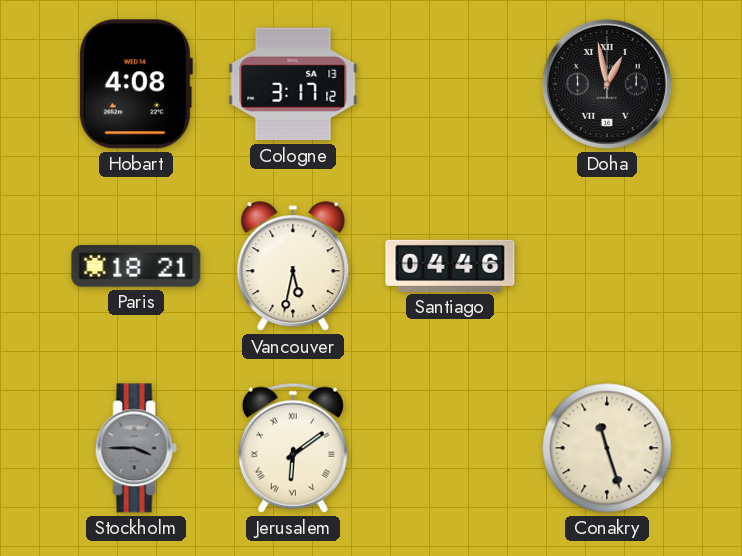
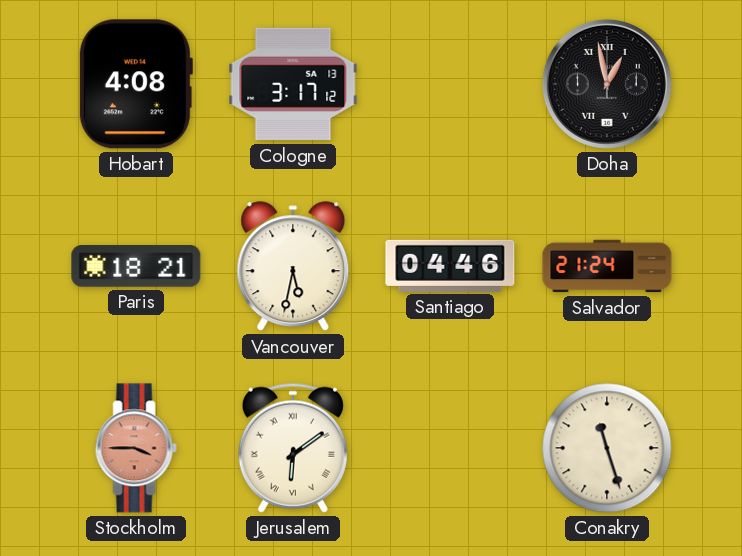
Salvador: none -> 21:24 (607, 266)
Stockholm dial: grey -> salmon (136, 448)
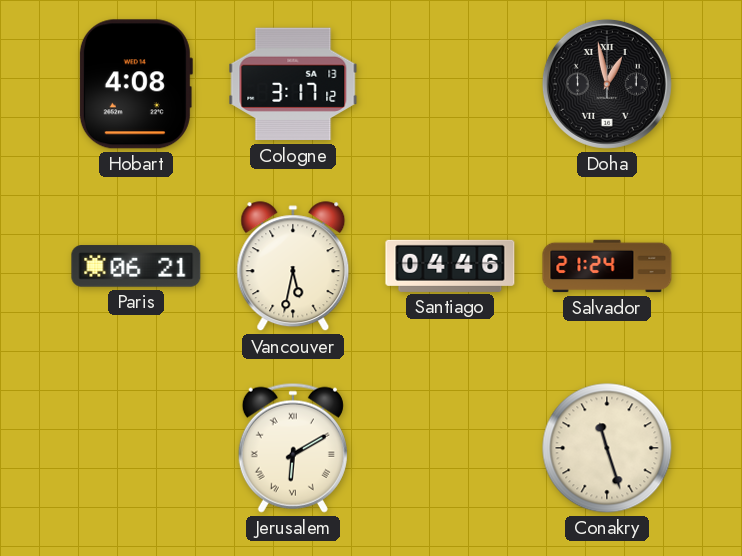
Paris: 18:21 -> 06:21 (136, 266)
Stockholm: 3:45 -> none (136, 448)
Jerusalem: 6:09 -> 6:10 (293, 448)
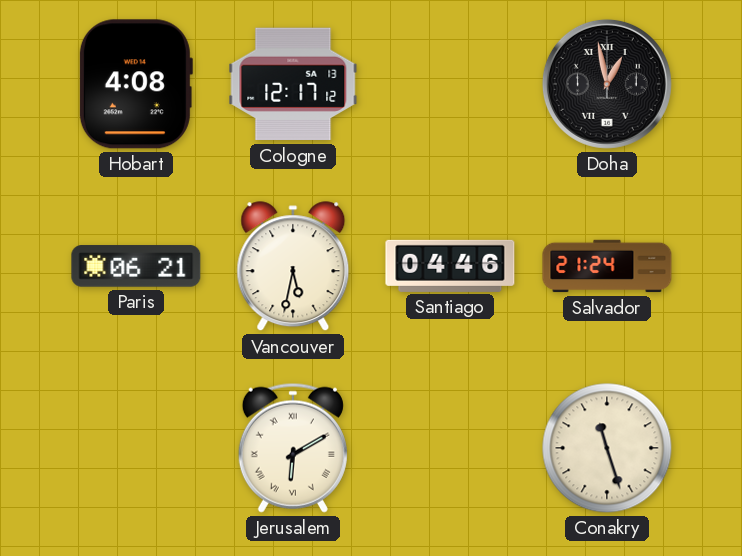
Cologne: 3:17 -> 12:17 (293, 84)
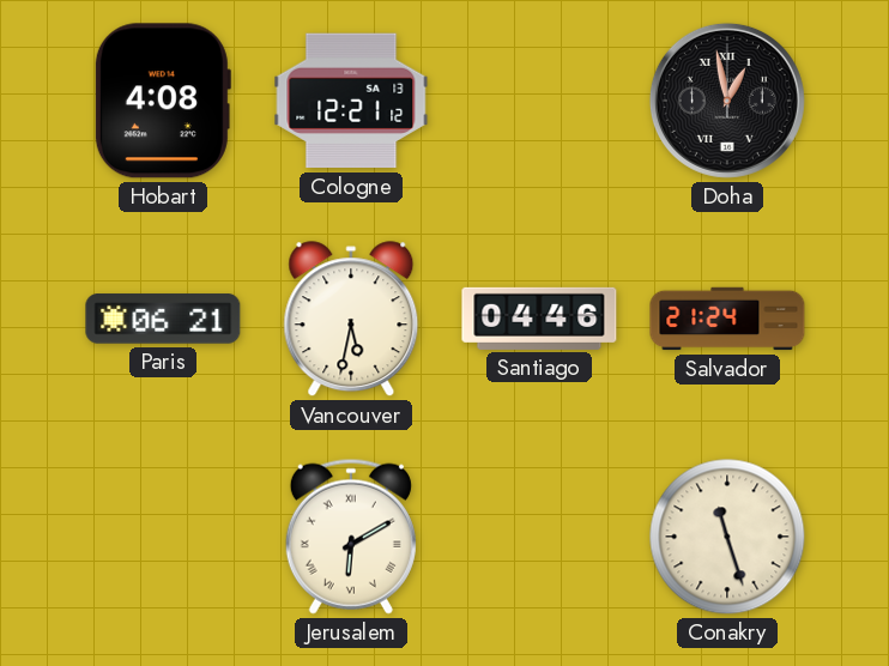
Cologne: 12:17 -> 12:21 (351, 101)
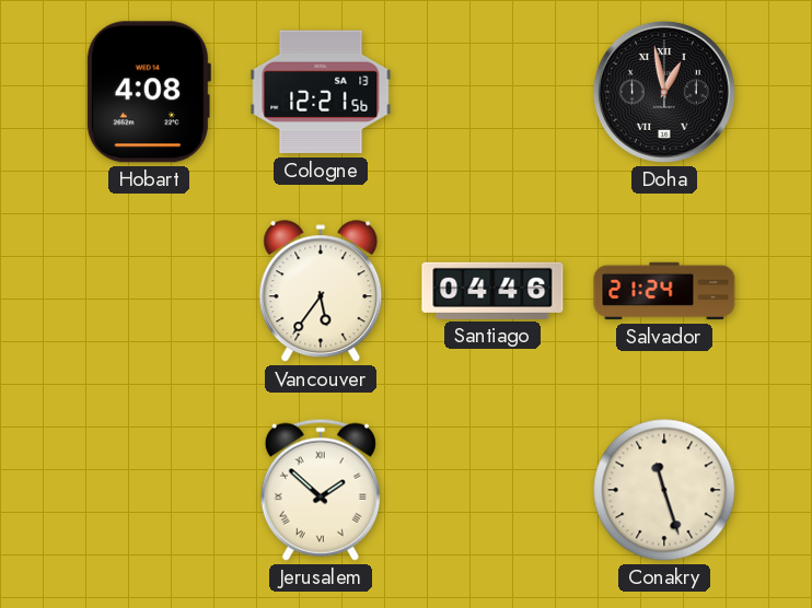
Cologne: 12:21:12 -> 12:21:56 (321, 92)
Paris: 06:21 -> none (163, 319)
Vancouver: 5:32 -> 5:36 (321, 292)
Jerusalem: 6:10 -> 1:52 (321, 490)
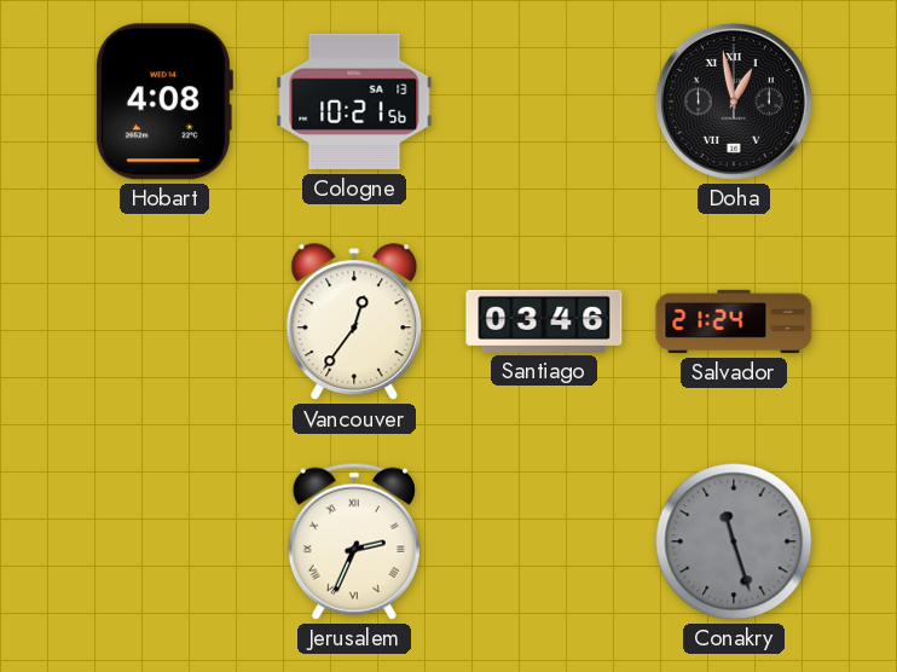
Cologne: 12:21 -> 10:21 (354, 102)
Vancouver: 5:36 -> 12:36 (354, 323)
Santiago: 04:46 -> 03:46 (544, 321)
Jerusalem: 1:52 -> 2:34 (354, 541)
Conakry dial: cream -> grey (734, 541)
